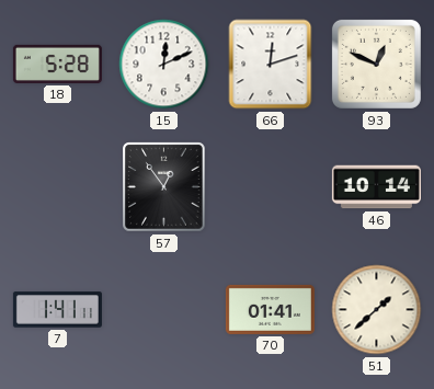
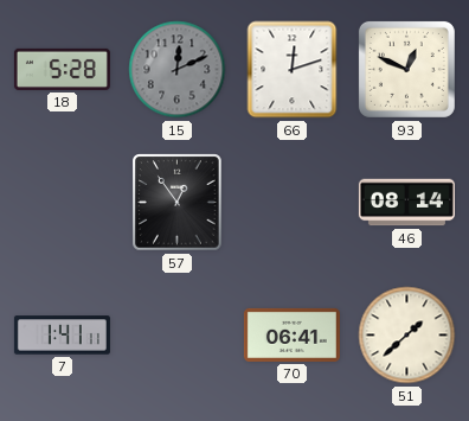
15 dial: white -> grey (178, 70)
46: 10:14 -> 08:14 (406, 203)
70: 01:41 -> 06:41 (291, 334)
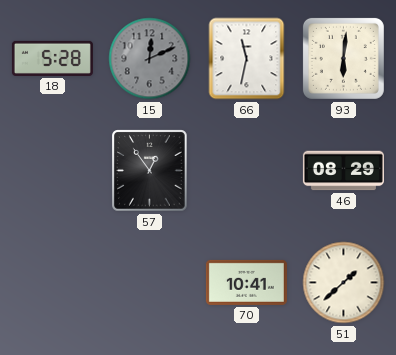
66: 12:12 -> 11:32 (247, 59)
93: 12:49 -> 6:01 (343, 58)
46: 08:14 -> 08:29 (343, 171)
7: 1:41 -> none (62, 336)
70: 06:41 -> 10:41 (246, 282)
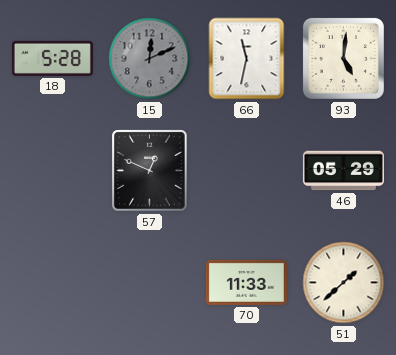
93: 6:01 -> 5:01 (343, 58)
57: 12:54 -> 12:49 (150, 171)
46: 08:29 -> 05:29 (343, 171)
70: 10:41 -> 11:33 (246, 282)
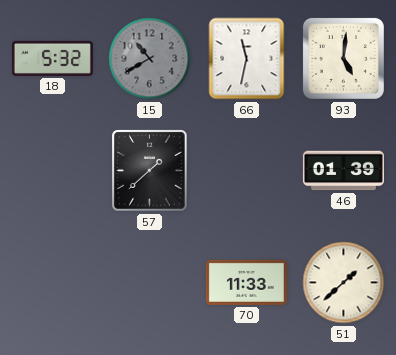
18: 5:28 -> 5:32 (52, 58)
15: 12:11 -> 10:40 (150, 59)
57: 12:49 -> 1:38 (150, 171)
46: 05:29 -> 01:39 (343, 171)
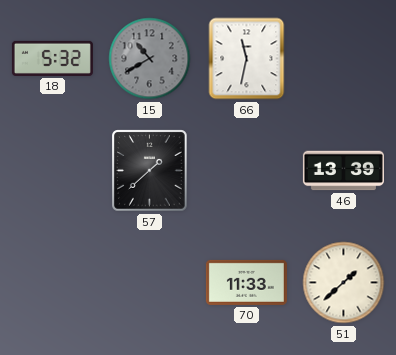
93: 5:01 -> none (343, 58)
46: 01:39 -> 13:39 (343, 171)
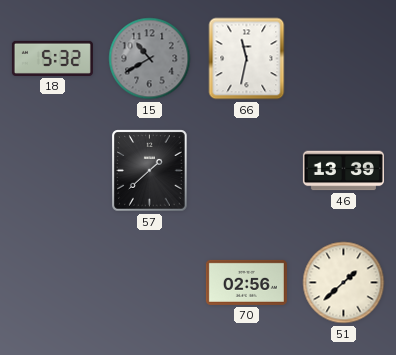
70: 11:33 -> 02:56 (246, 282)
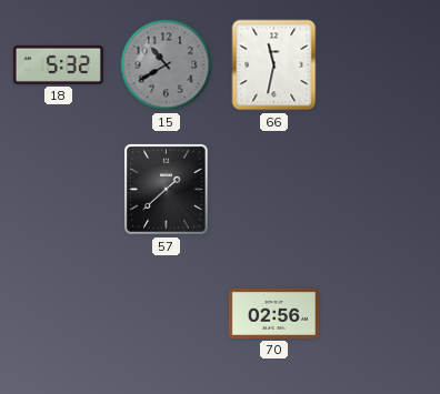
46: 13:39 -> none (343, 171)
51: 1:38 -> none (344, 283)
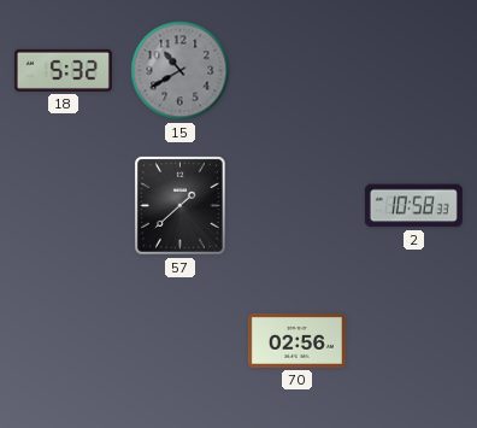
66: 11:32 -> none (274, 65)
2: none -> 10:58 (413, 206)
